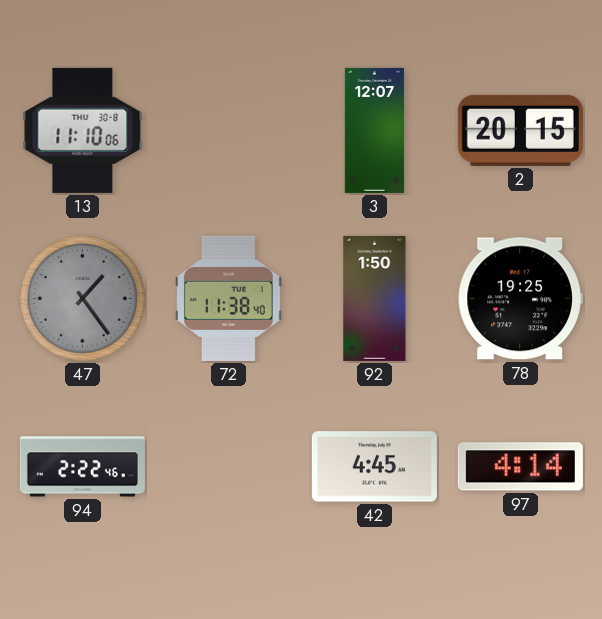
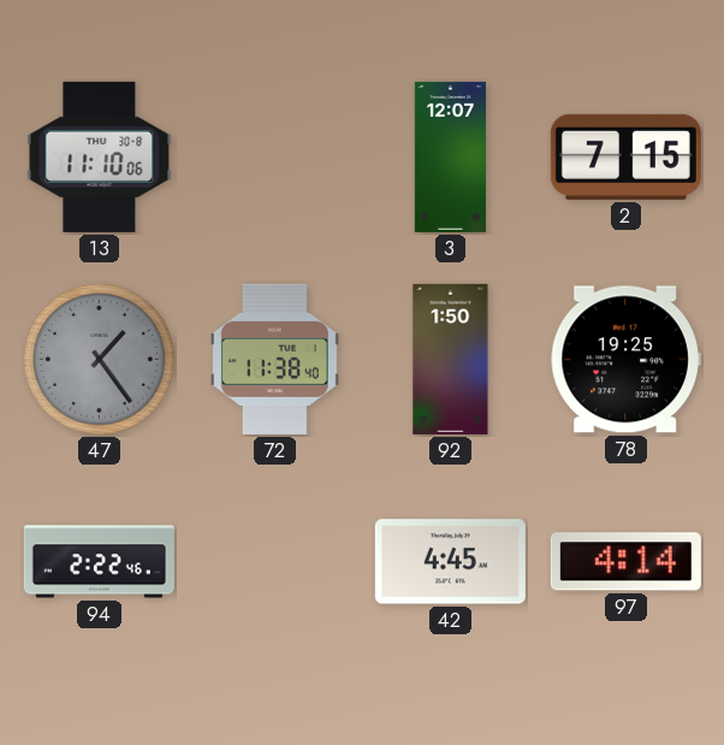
2: 20:15 -> 7:15 (625, 156)
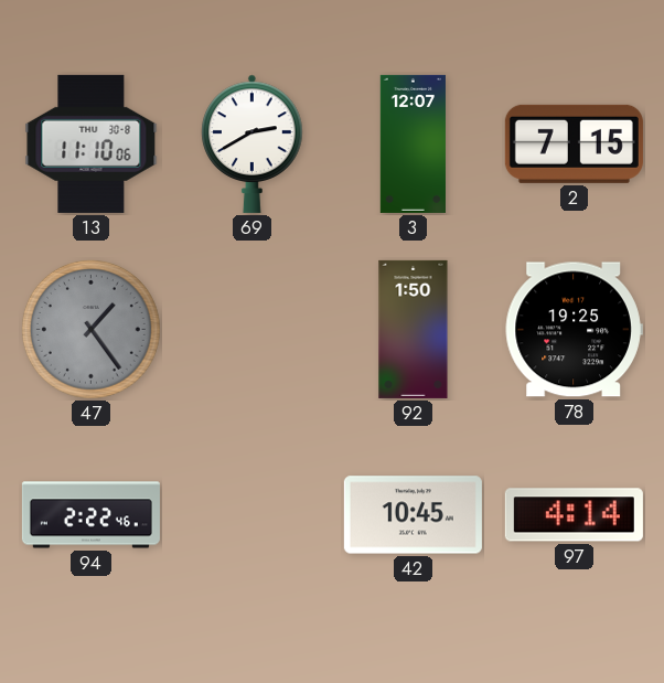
69: none -> 2:40 (253, 143)
72: 11:38 -> none (275, 359)
42: 4:45 -> 10:45 (413, 515)
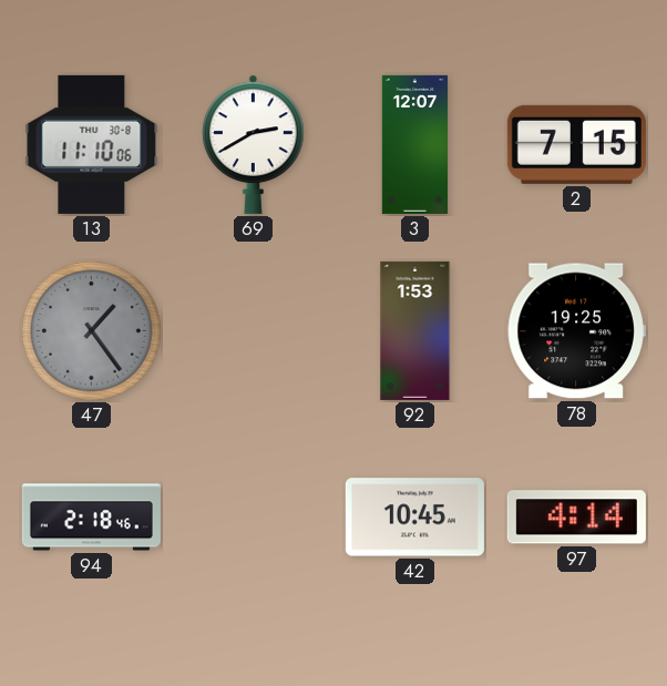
92: 1:50 -> 1:53 (415, 330)
94: 2:22 -> 2:18 (91, 518)
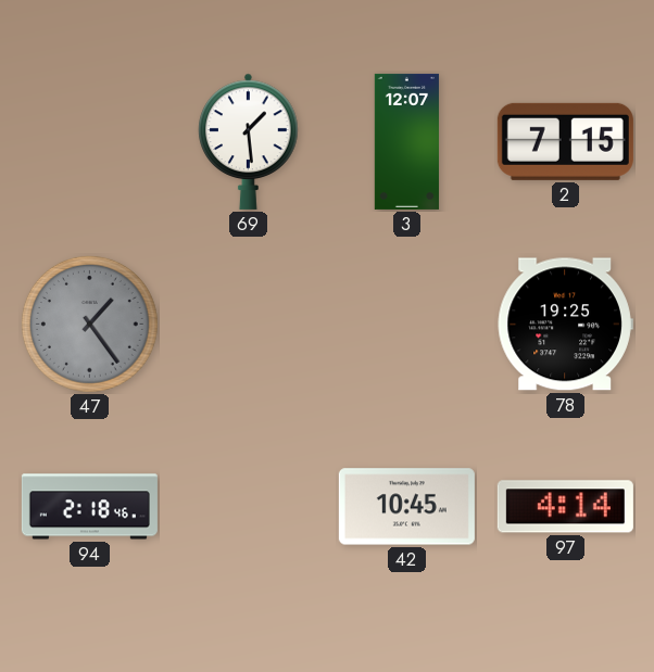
13: 11:10 -> none (92, 144)
69: 2:40 -> 1:29 (249, 141)
92: 1:53 -> none (415, 330)
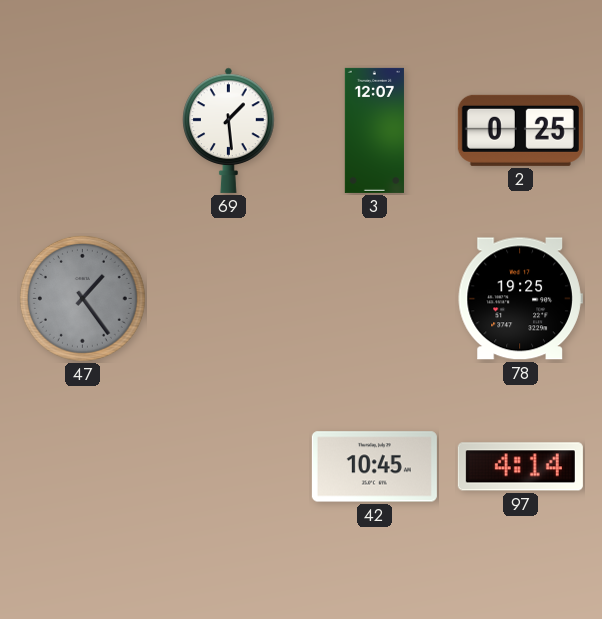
2: 7:15 -> 0:25 (520, 130)
94: 2:18 -> none (89, 507)
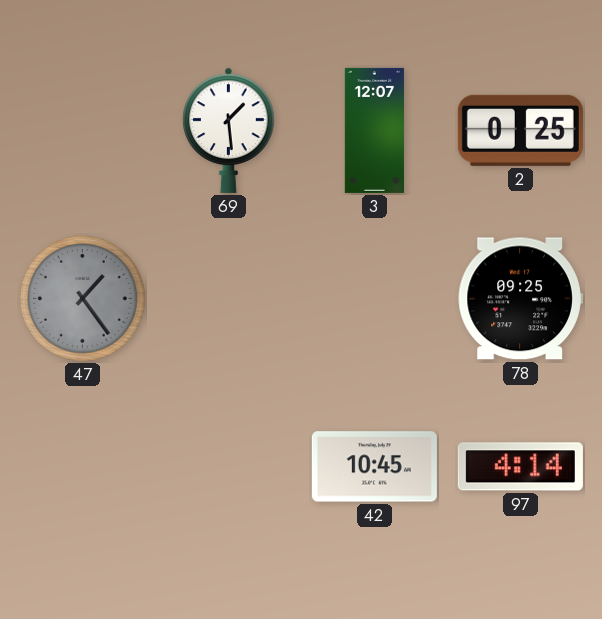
78: 19:25 -> 09:25 (520, 299)
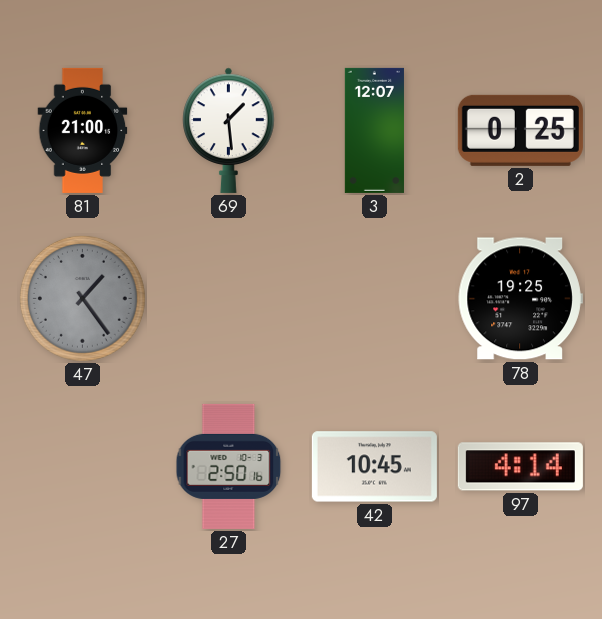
81: none -> 21:00 (83, 130)
78: 09:25 -> 19:25 (520, 299)
27: none -> 2:50 (229, 466)
